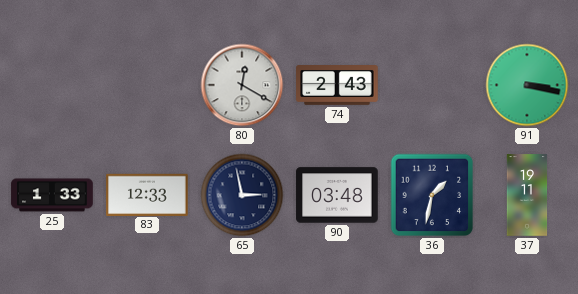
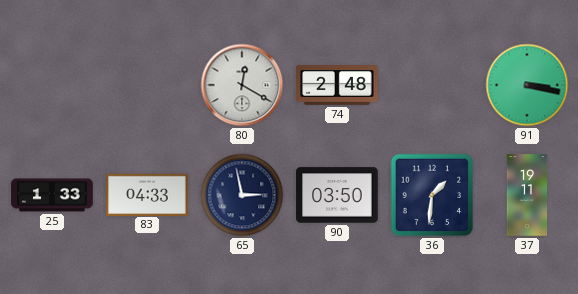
74: 2:43 -> 2:48 (337, 86)
83: 12:33 -> 04:33 (147, 194)
90: 03:48 -> 03:50 (337, 195)
36: 1:32 -> 1:31 (432, 195)
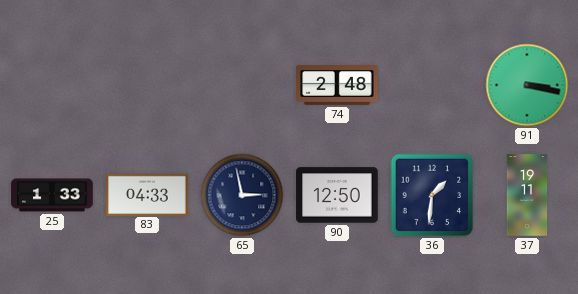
80: 12:20 -> none (242, 85)
90: 03:50 -> 12:50 (337, 195)
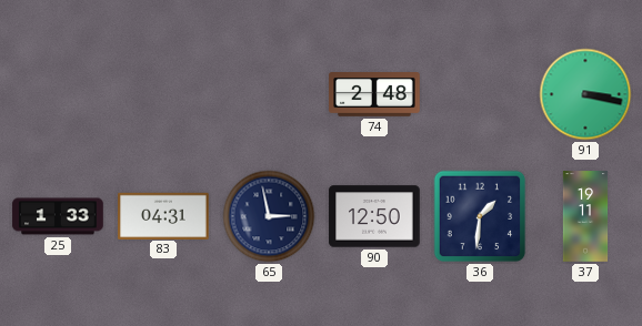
83: 04:33 -> 04:31 (163, 215)
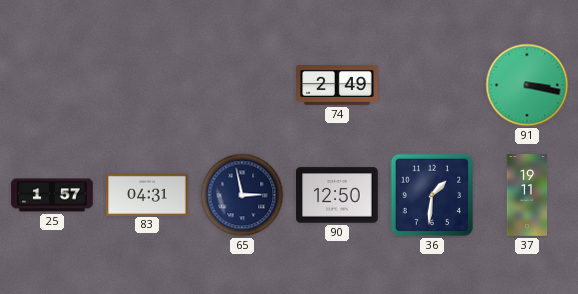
74: 2:48 -> 2:49 (337, 86)
25: 1:33 -> 1:57 (52, 195)
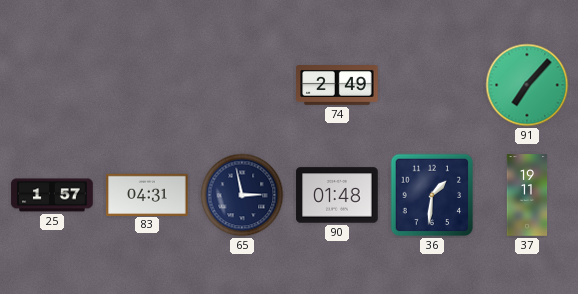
91: 3:17 -> 7:07 (527, 85)
90: 12:50 -> 01:48 (337, 195)
